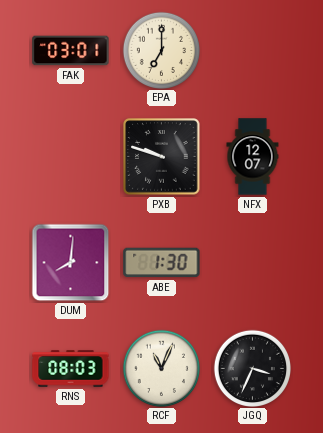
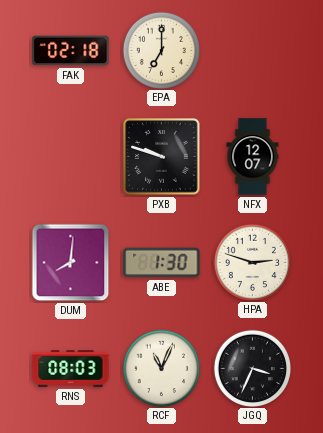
FAK: 03:01 -> 02:18 (71, 51)
HPA: none -> 2:48 (252, 262)
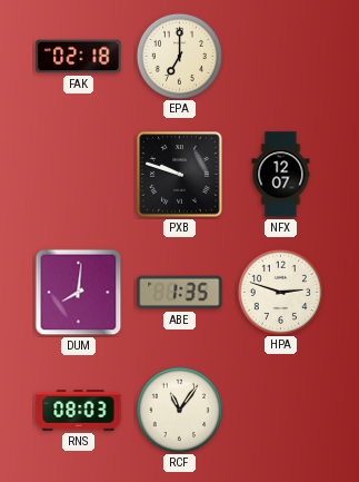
ABE: 1:30 -> 1:35 (180, 293)
RCF: 11:04 -> 11:06 (179, 410)
JGQ: 3:34 -> none (252, 368)
